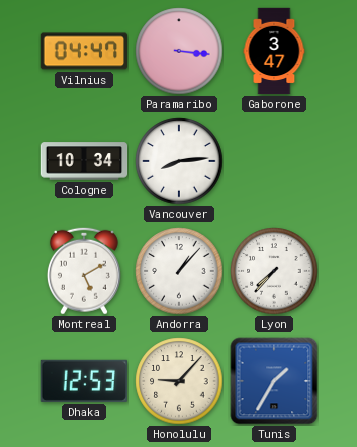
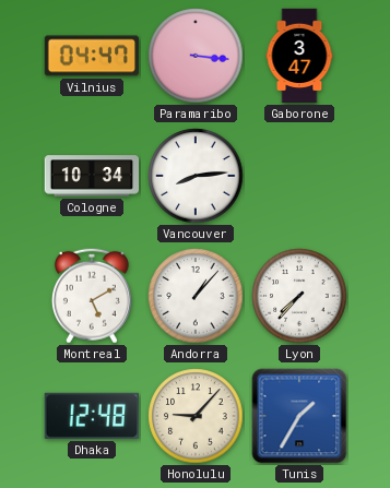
Dhaka: 12:53 -> 12:48 (91, 416)
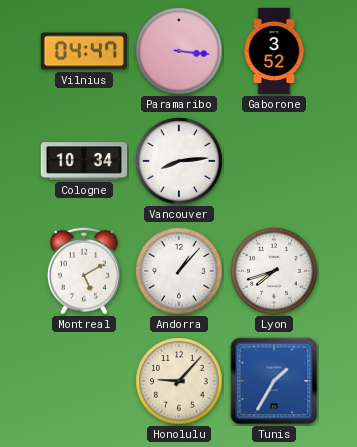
Gaborone: 3:47 -> 3:52 (274, 51)
Lyon: 7:37 -> 7:42 (274, 271)
Dhaka: 12:48 -> none (91, 416)
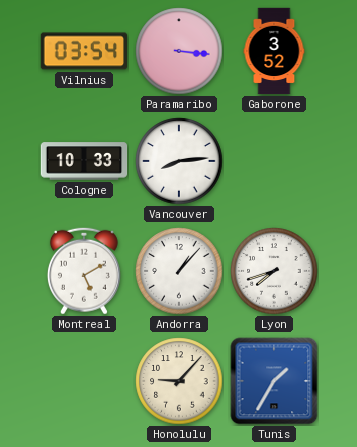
Vilnius: 04:47 -> 03:54 (84, 51)
Cologne: 10:34 -> 10:33 (84, 161)
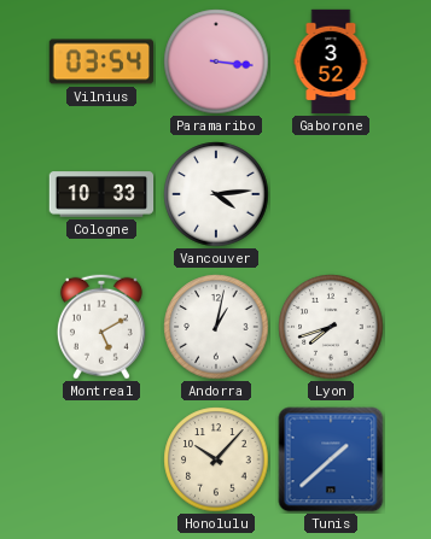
Vancouver: 8:14 -> 4:14 (216, 194)
Andorra: 1:07 -> 1:02 (216, 327)
Honolulu: 9:07 -> 10:07 (216, 459)
Tunis: 1:35 -> 1:38 (331, 459)
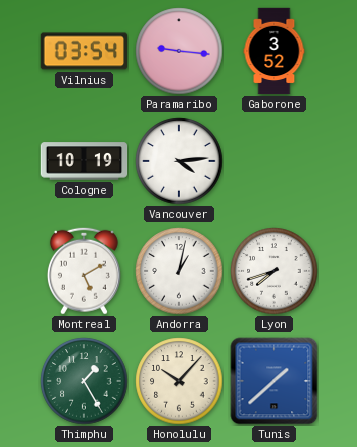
Paramaribo: 3:16 -> 9:16 (179, 51)
Cologne: 10:33 -> 10:19 (84, 161)
Thimphu: none -> 1:25 (84, 381)
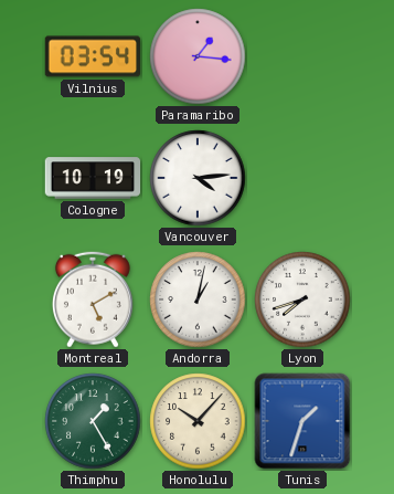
Paramaribo: 9:16 -> 1:16 (198, 56)
Gaborone: 3:52 -> none (274, 51)
Tunis: 1:38 -> 1:33 (302, 421)
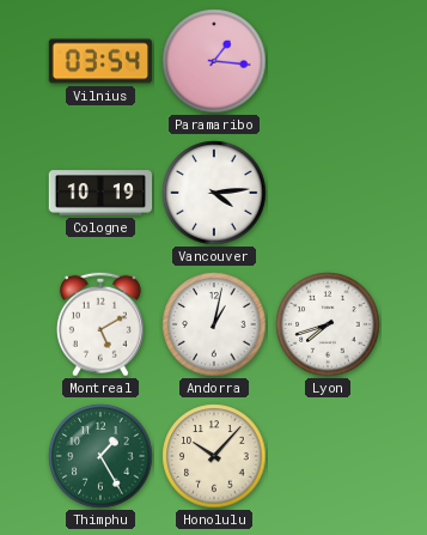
Tunis: 1:33 -> none (302, 421)
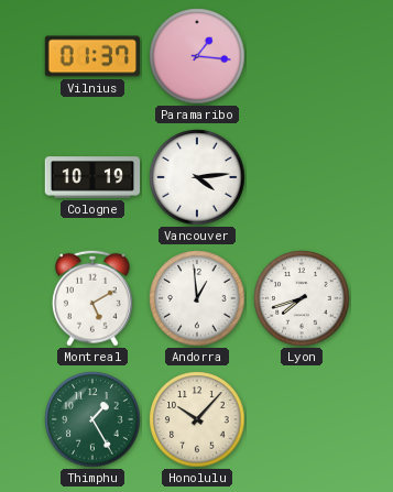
Vilnius: 03:54 -> 01:37 (92, 56)
Andorra: 1:02 -> 12:59 (197, 298)
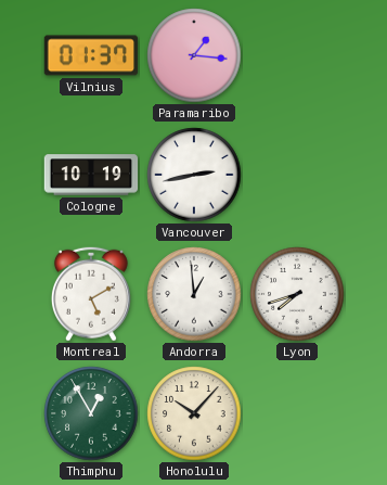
Vancouver: 4:14 -> 2:43 (194, 175)
Thimphu: 1:25 -> 12:55 (91, 413)
